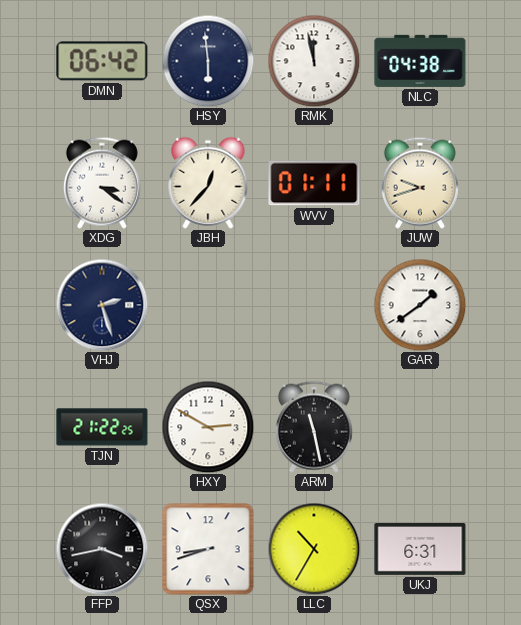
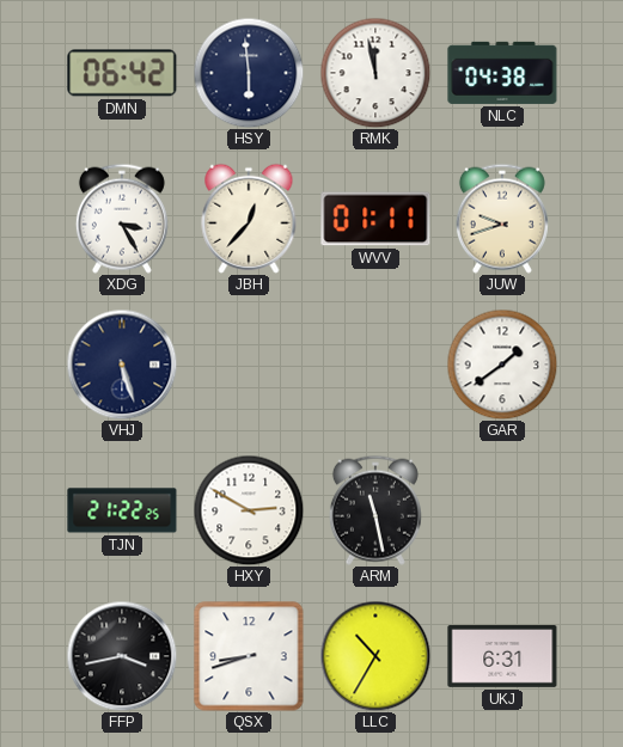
XDG: 3:21 -> 3:25 (122, 219)
VHJ: 2:27 -> 5:27 (122, 365)
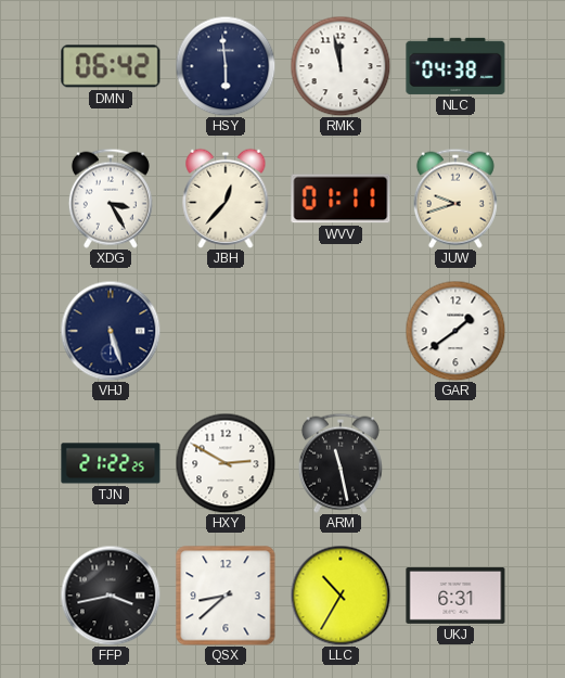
QSX: 8:42 -> 8:38 (226, 596)
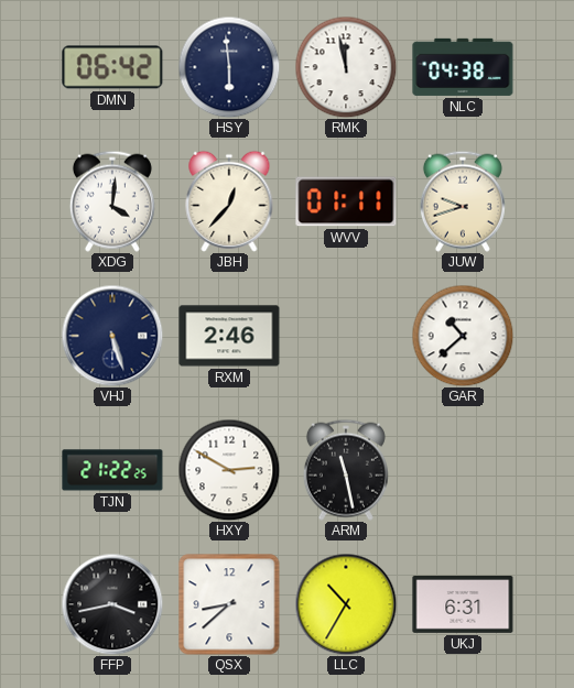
XDG: 3:25 -> 4:01 (112, 201)
RXM: none -> 2:46 (229, 336)
GAR: 1:39 -> 10:38 (463, 336)
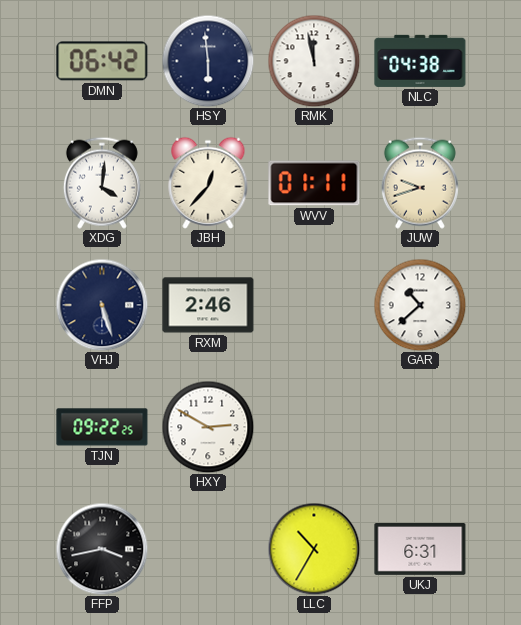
TJN: 21:22 -> 09:22 (102, 427)
ARM: 11:28 -> none (346, 470)
QSX: 8:38 -> none (229, 604)
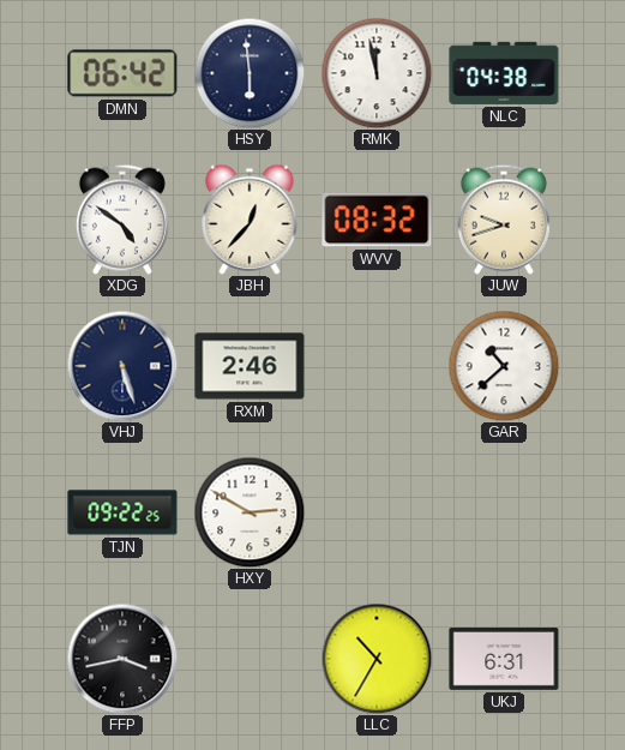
XDG: 4:01 -> 4:51 (122, 220)
WVV: 01:11 -> 08:32 (377, 220)
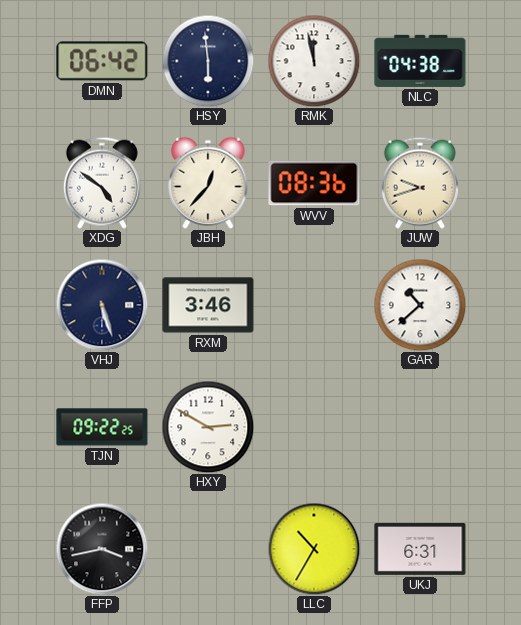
WVV: 08:32 -> 08:36 (314, 183)
RXM: 2:46 -> 3:46 (208, 305)
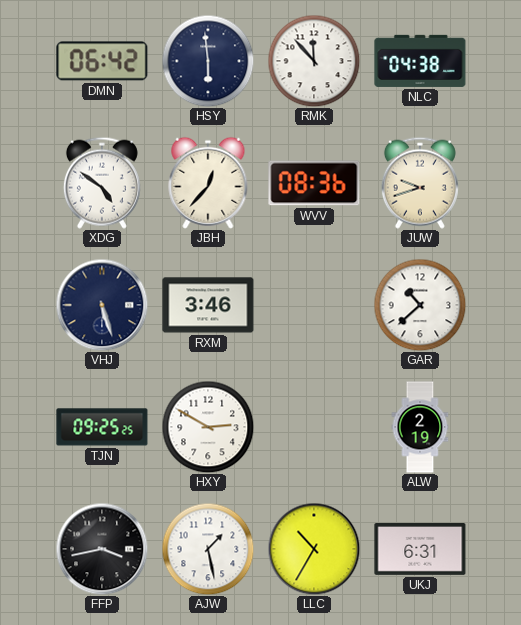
RMK: 11:58 -> 11:53 (314, 61)
TJN: 09:22 -> 09:25 (102, 427)
ALW: none -> 2:19 (420, 427)
AJW: none -> 1:28 (208, 549)
